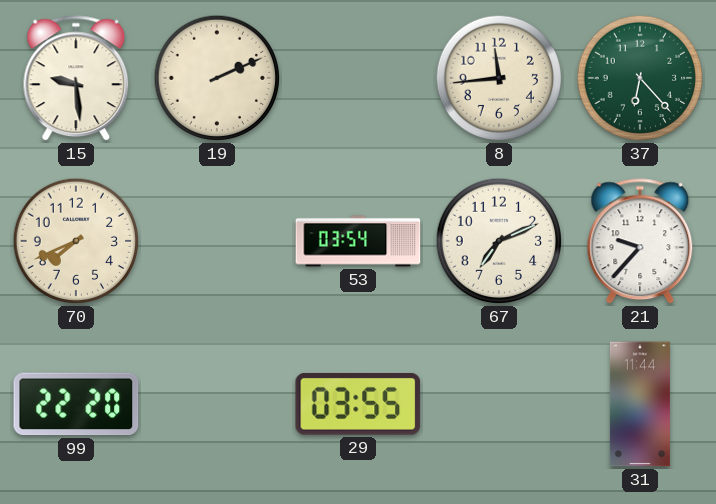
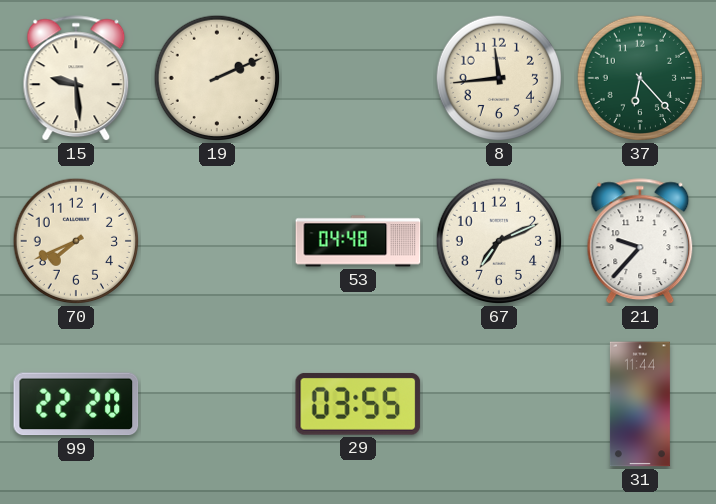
53: 03:54 -> 04:48 (358, 241)
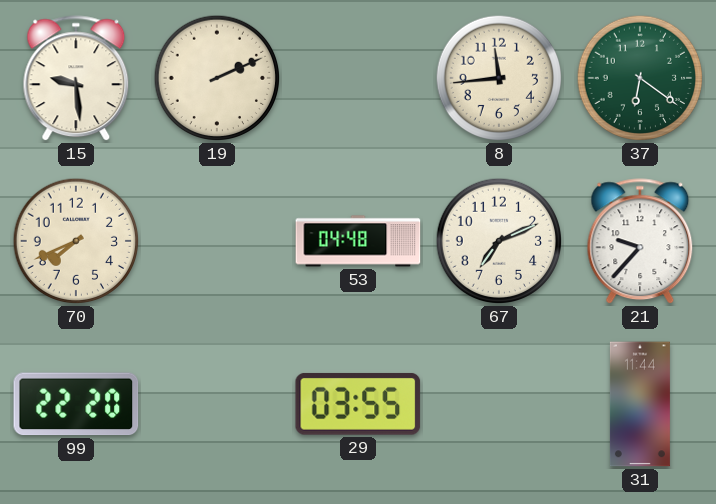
37: 6:23 -> 6:21 (640, 78)
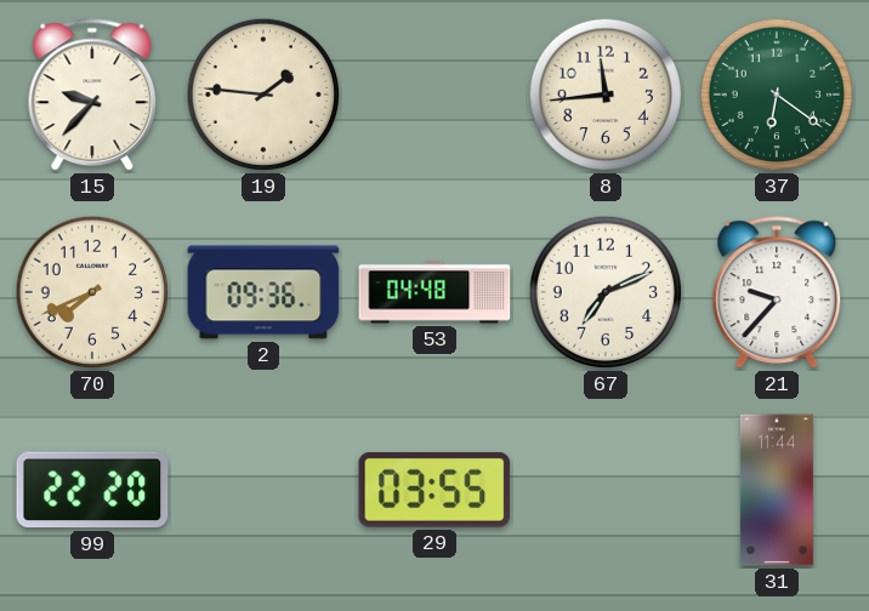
15: 9:29 -> 9:37 (92, 96)
19: 2:11 -> 1:46 (263, 95)
2: none -> 09:36 (263, 292)
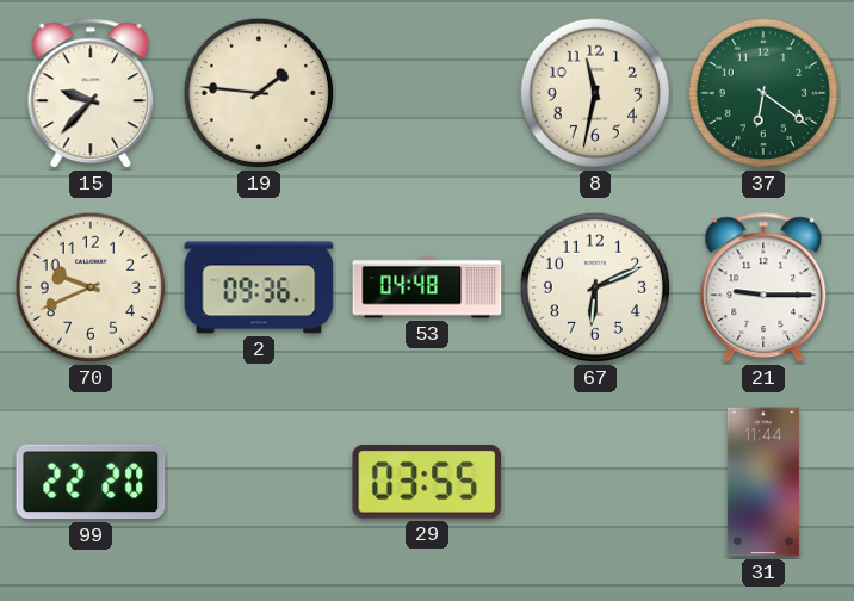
8: 11:44 -> 11:32 (595, 93)
70: 7:41 -> 9:41 (91, 287)
67: 7:11 -> 6:11 (595, 287)
21: 9:37 -> 9:15 (763, 289)
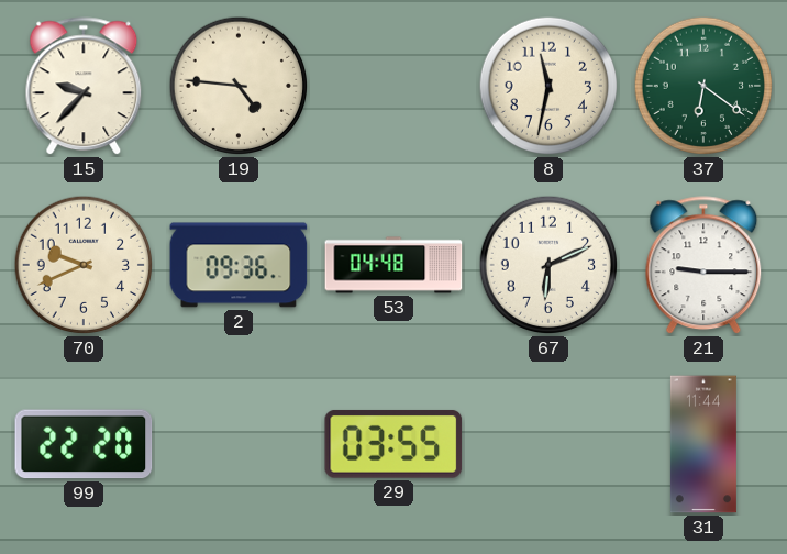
19: 1:46 -> 4:46 (239, 86)
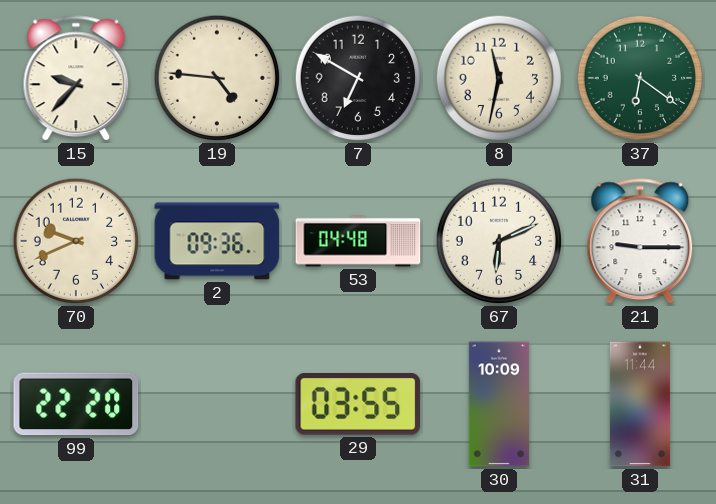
7: none -> 6:50 (358, 78)
30: none -> 10:09 (499, 404)
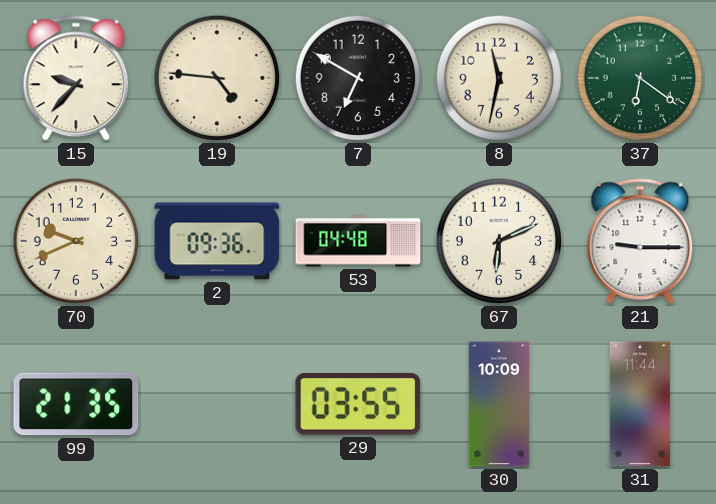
99: 22:20 -> 21:35 (76, 404)
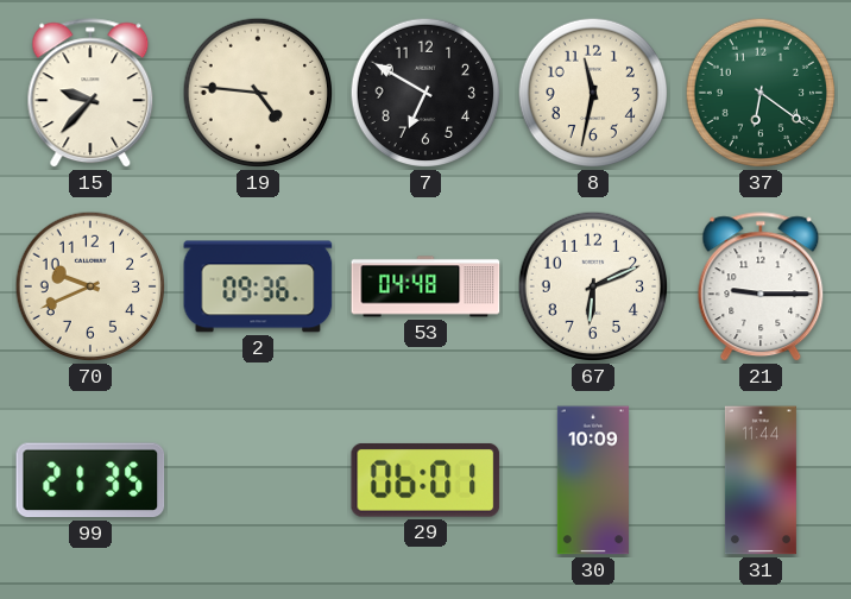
29: 03:55 -> 06:01 (425, 480)
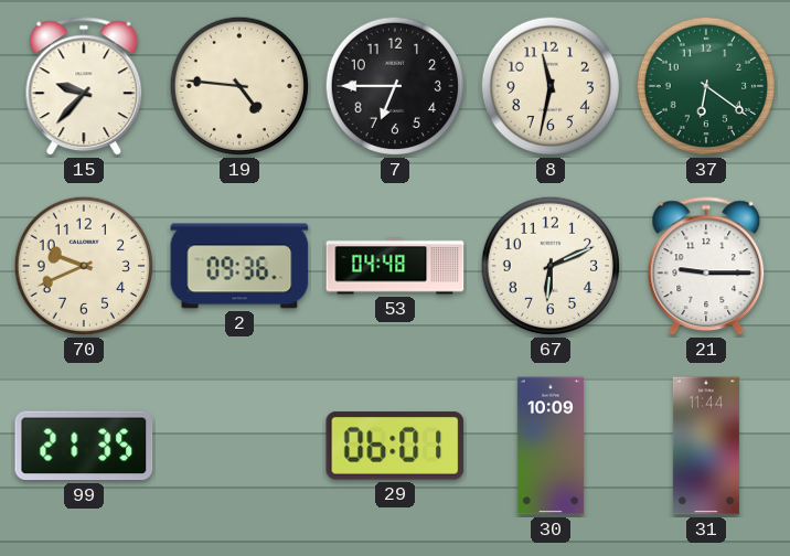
7: 6:50 -> 6:45 (395, 86)
